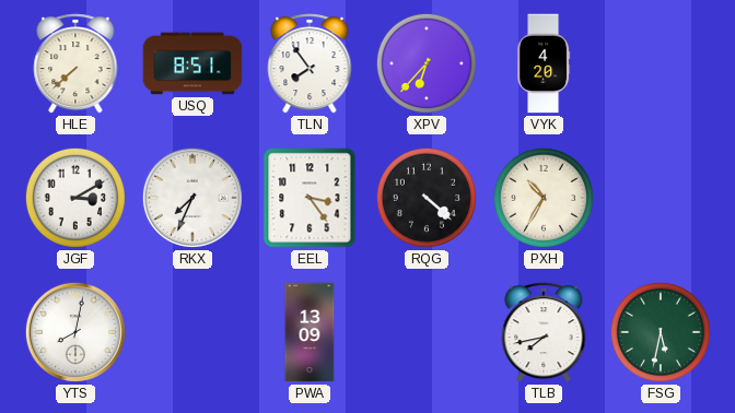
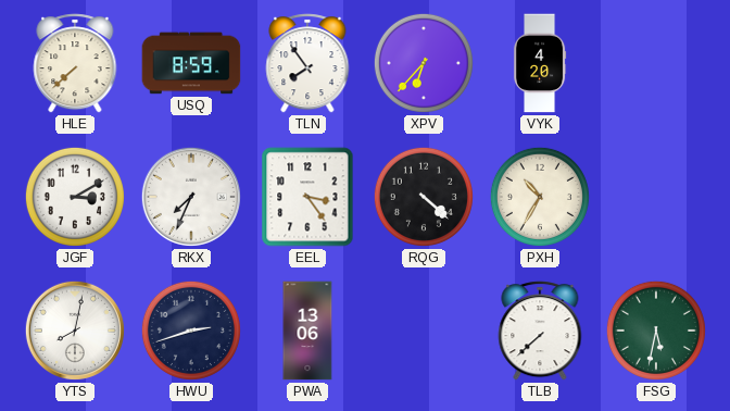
USQ: 8:51 -> 8:59 (191, 63)
HWU: none -> 2:42 (191, 331)
PWA: 13:09 -> 13:06 (307, 331)
TLB: 7:43 -> 7:38 (540, 331)
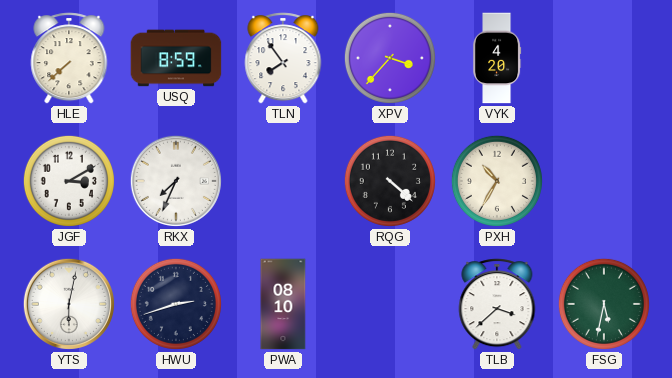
XPV: 6:37 -> 3:37 (390, 58)
EEL: 3:24 -> none (307, 197)
YTS: 8:02 -> 6:02 (69, 304)
PWA: 13:06 -> 08:10 (283, 304)
TLB: 7:38 -> 3:38 (497, 304)
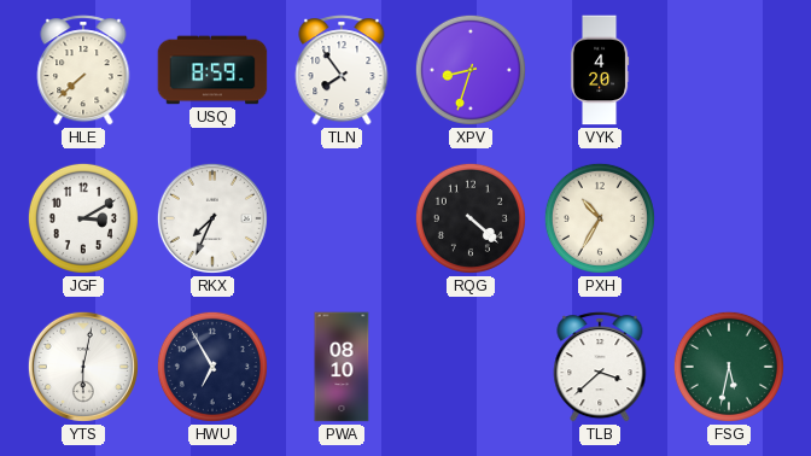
XPV: 3:37 -> 8:33 (471, 70)
HWU: 2:42 -> 6:55 (212, 367)
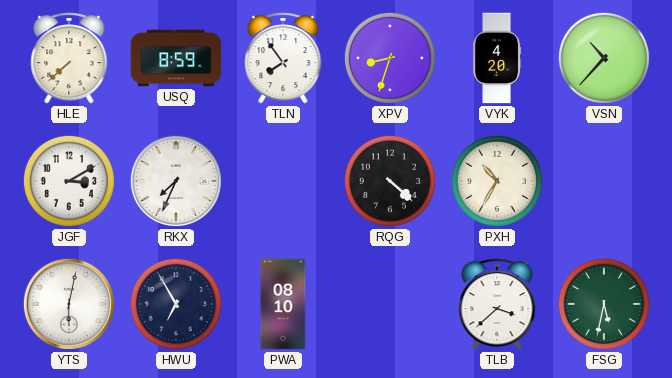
VSN: none -> 10:37 (604, 58)
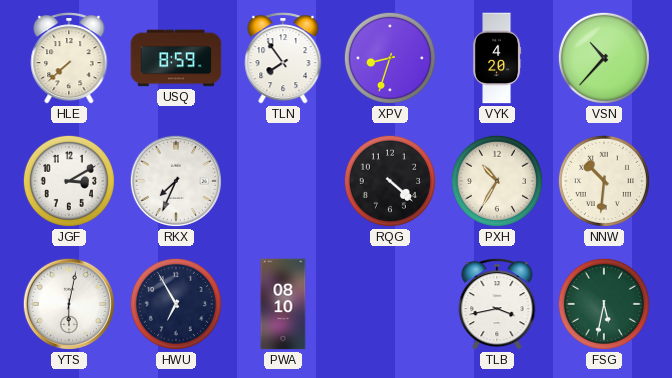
NNW: none -> 10:31 (604, 181)
TLB: 3:38 -> 3:43 (497, 304)
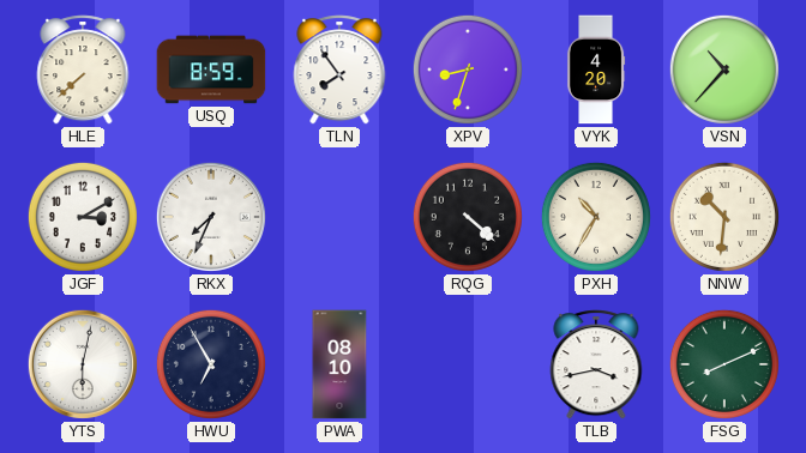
FSG: 5:32 -> 8:11 (724, 364)
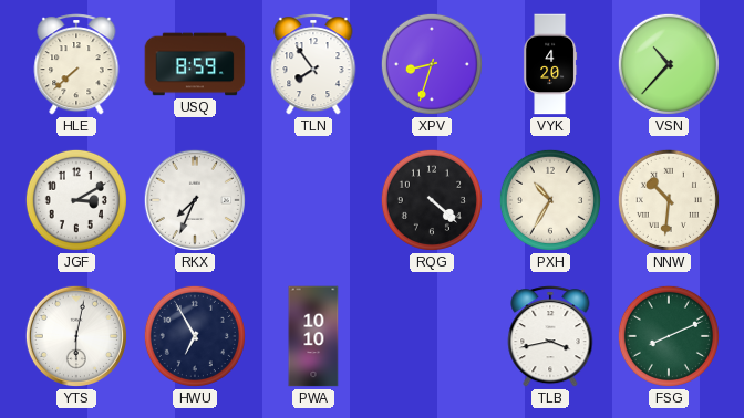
PWA: 08:10 -> 10:10 (313, 336)
